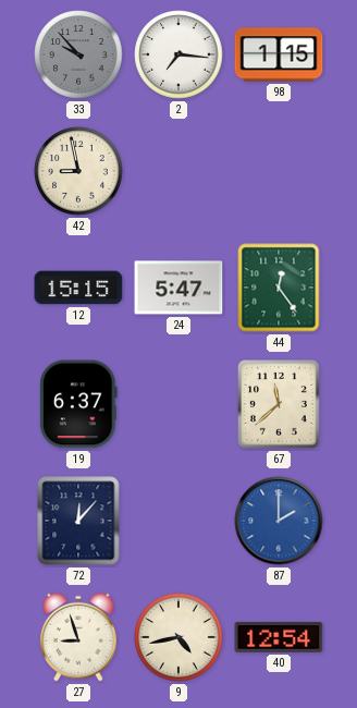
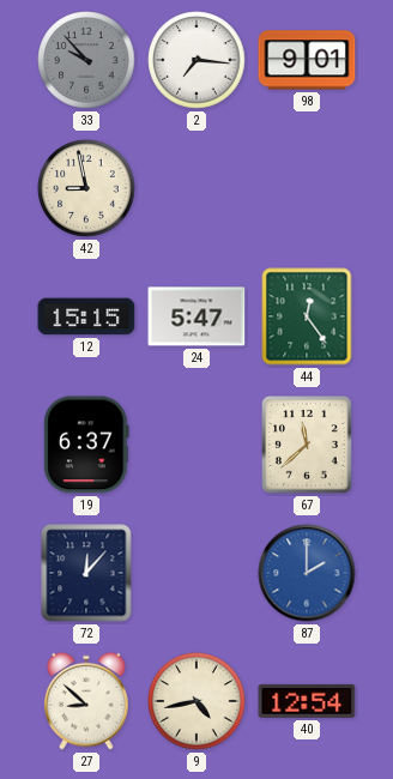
98: 1:15 -> 9:01 (307, 60)
27: 8:57 -> 8:52 (86, 701)
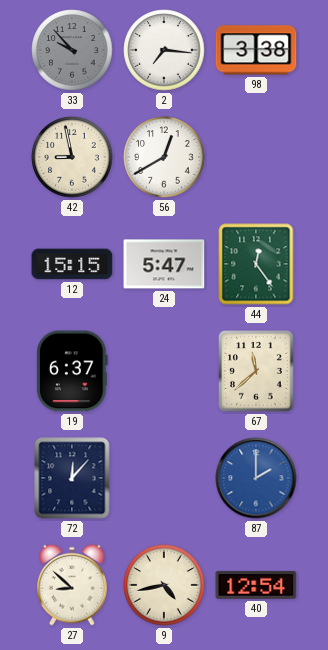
98: 9:01 -> 3:38 (256, 50)
56: none -> 12:40 (164, 157)
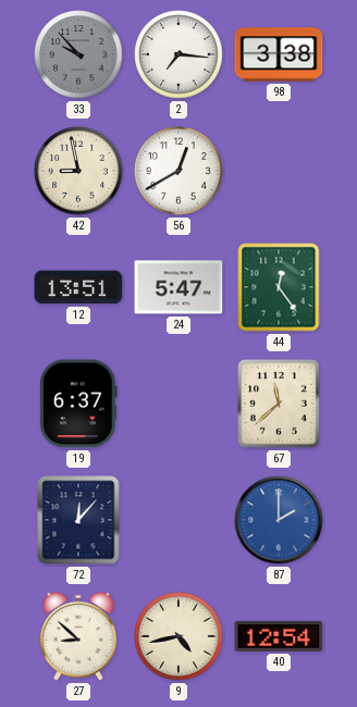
12: 15:15 -> 13:51 (78, 287)
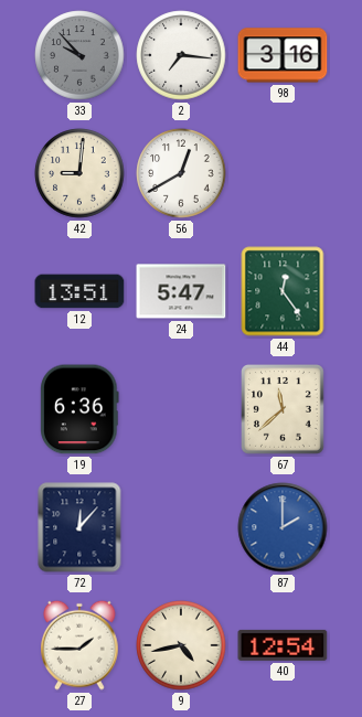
98: 3:38 -> 3:16 (283, 55)
42: 8:58 -> 9:01 (79, 173)
19: 6:37 -> 6:36 (79, 409)
27: 8:52 -> 1:45 (79, 645)
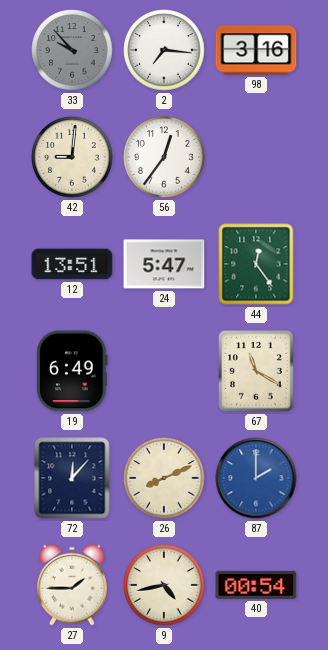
56: 12:40 -> 12:36 (164, 157)
19: 6:36 -> 6:49 (72, 371)
67: 11:38 -> 11:20 (257, 372)
26: none -> 8:11 (164, 478)
40: 12:54 -> 00:54 (256, 585)
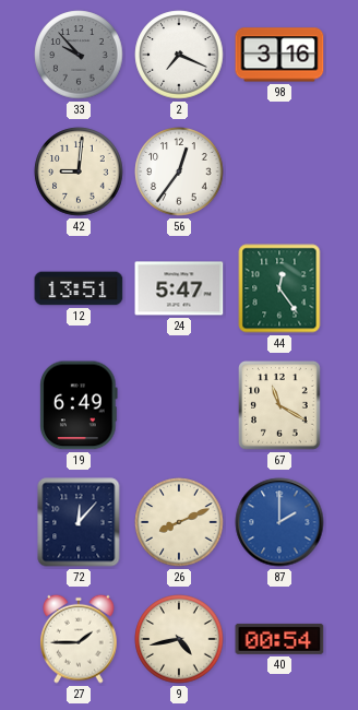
2: 7:16 -> 7:19 (179, 55)
